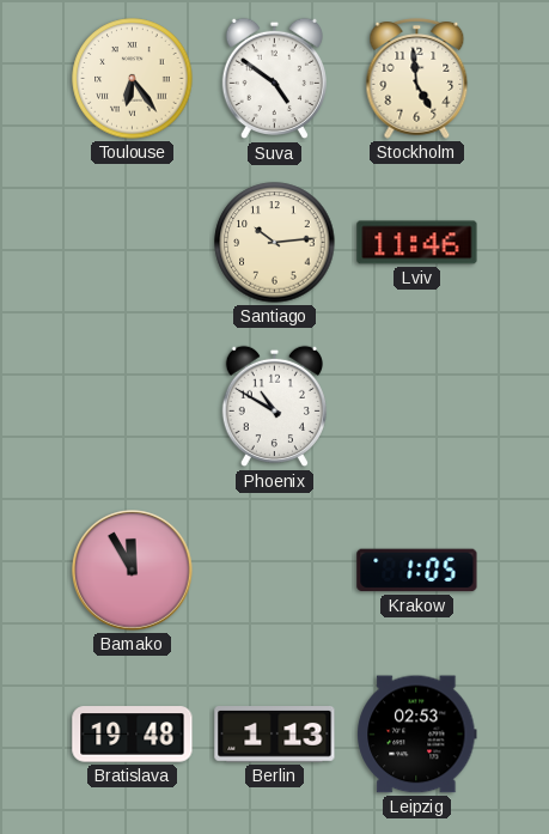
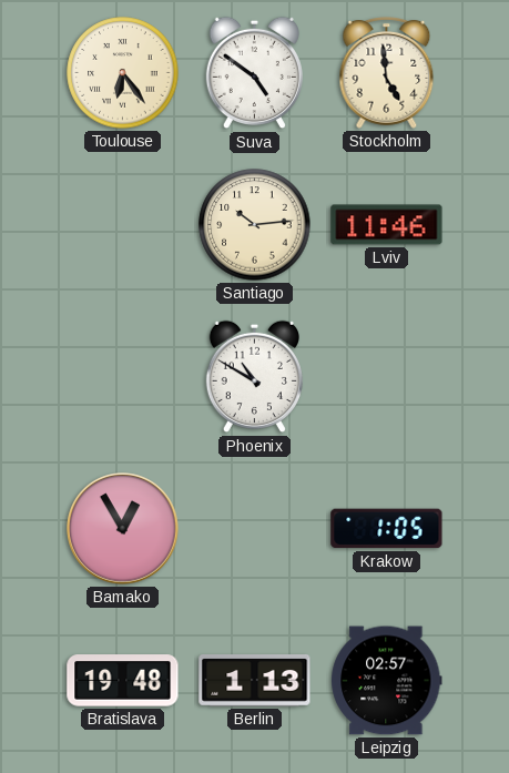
Bamako: 11:55 -> 12:55 (123, 529)
Leipzig: 02:53 -> 02:57 (387, 681)
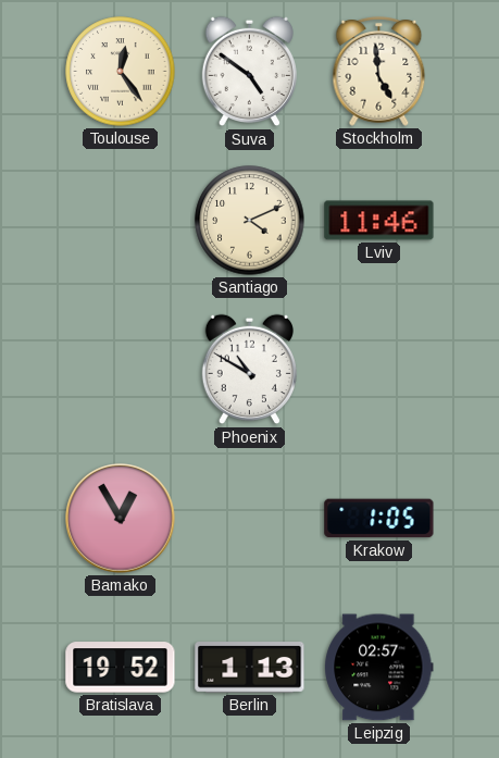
Toulouse: 6:24 -> 12:24 (121, 72)
Santiago: 10:14 -> 4:11 (250, 221)
Bratislava: 19:48 -> 19:52 (121, 668)
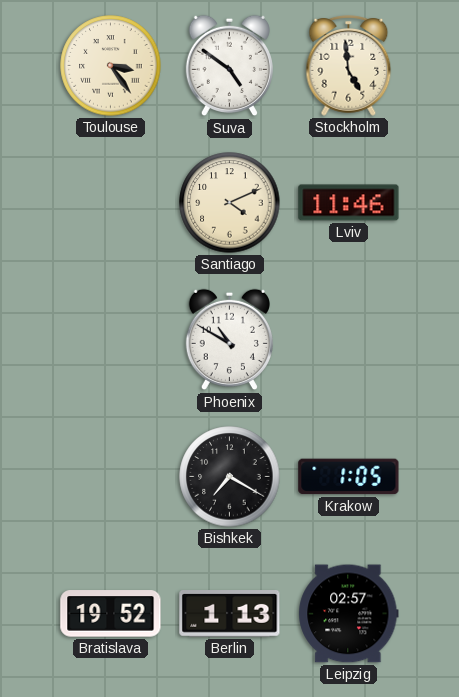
Toulouse: 12:24 -> 3:24 (111, 66)
Bamako: 12:55 -> none (121, 519)
Bishkek: none -> 7:20 (230, 477)
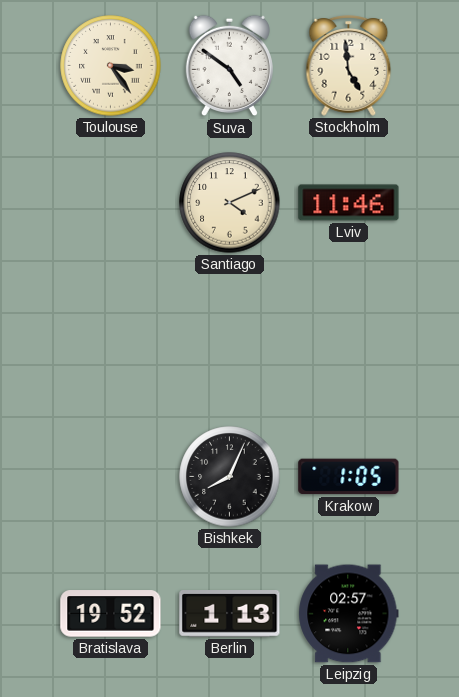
Phoenix: 10:50 -> none (229, 340)
Bishkek: 7:20 -> 8:04 (230, 477)
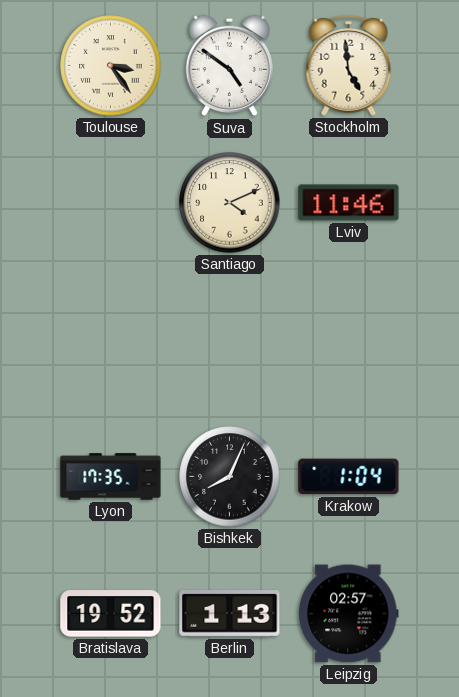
Lyon: none -> 17:35 (111, 477)
Krakow: 1:05 -> 1:04 (349, 477)
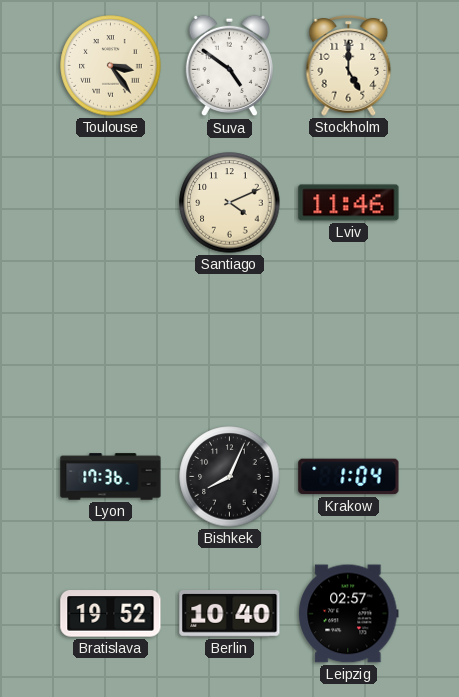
Stockholm: 4:59 -> 5:00 (349, 66)
Lyon: 17:35 -> 17:36 (111, 477)
Berlin: 1:13 -> 10:40 (230, 614)
